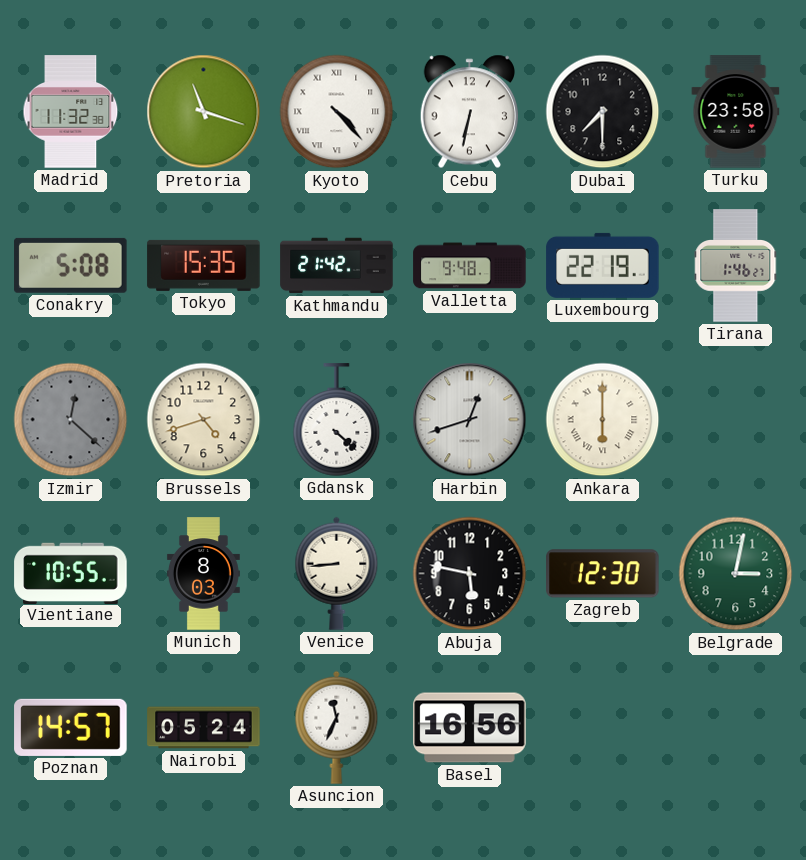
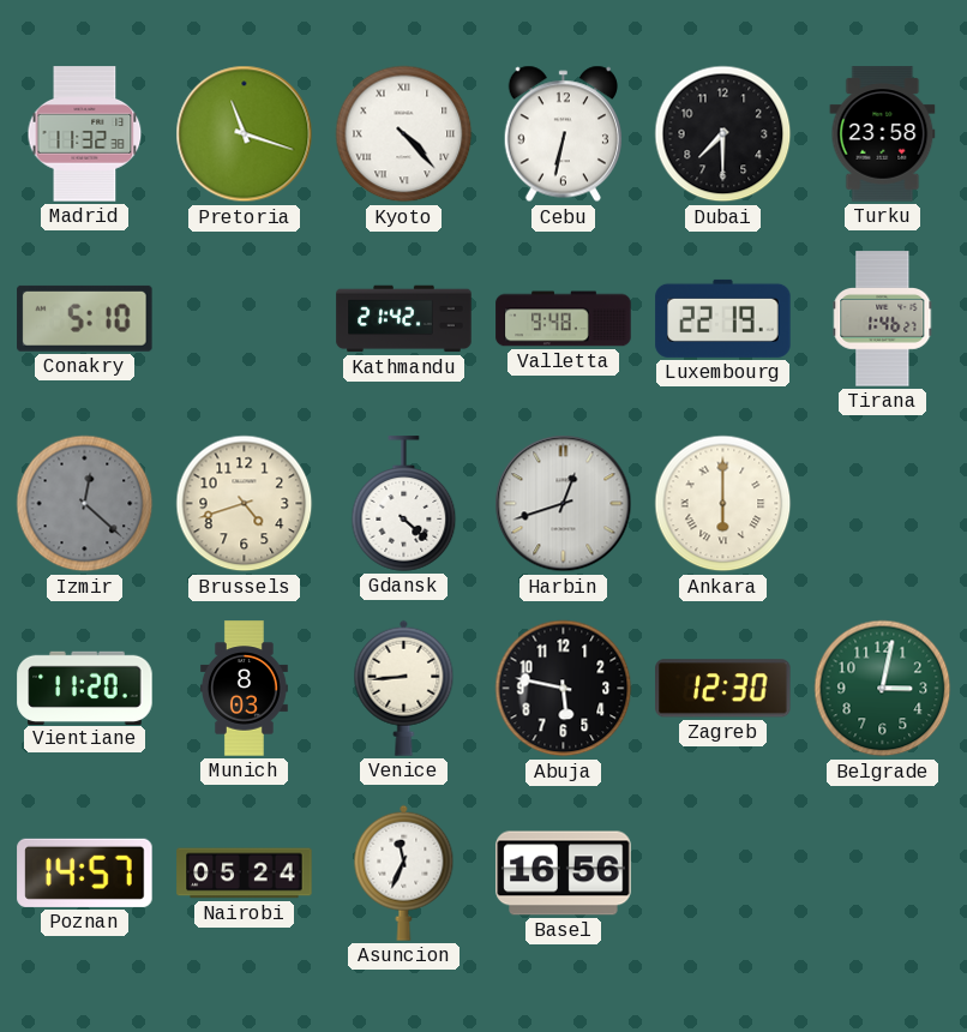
Conakry: 5:08 -> 5:10 (85, 318)
Tokyo: 15:35 -> none (204, 265)
Vientiane: 10:55 -> 11:20 (85, 688)
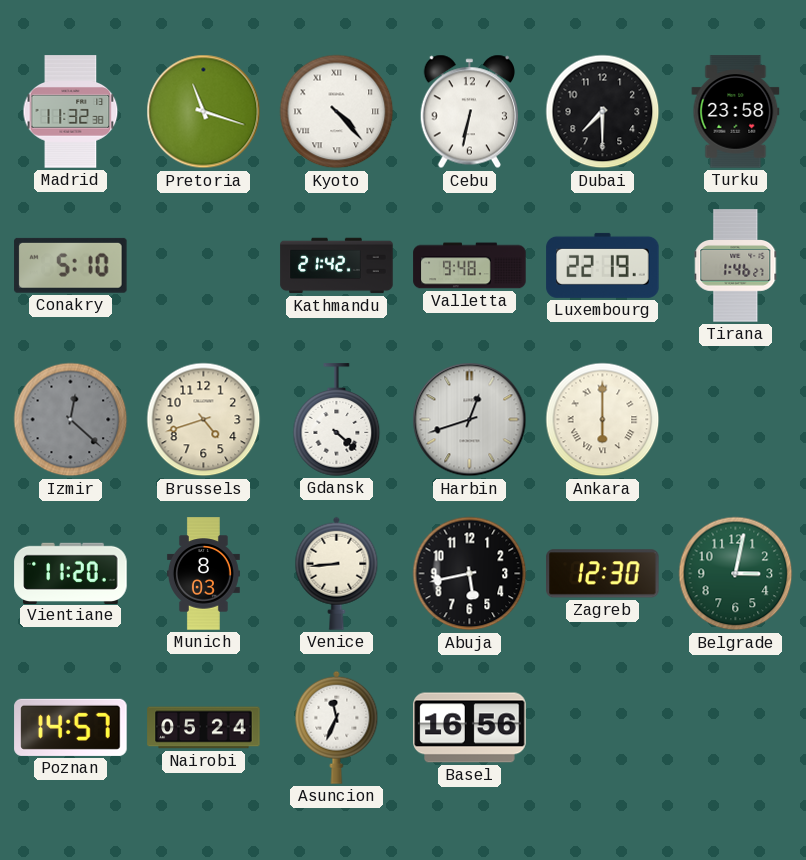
Abuja: 5:47 -> 5:43 (470, 574)
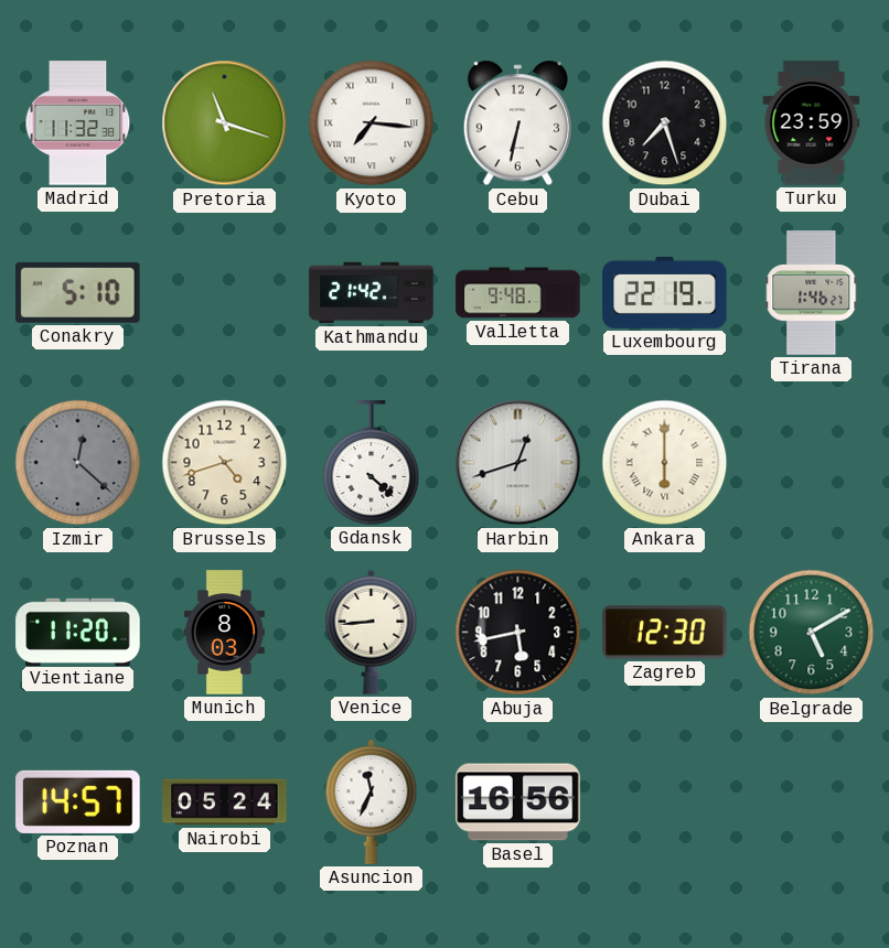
Kyoto: 4:23 -> 7:16 (372, 123)
Dubai: 7:30 -> 7:27 (665, 123)
Turku: 23:58 -> 23:59 (812, 123)
Belgrade: 3:02 -> 5:10 (812, 633)
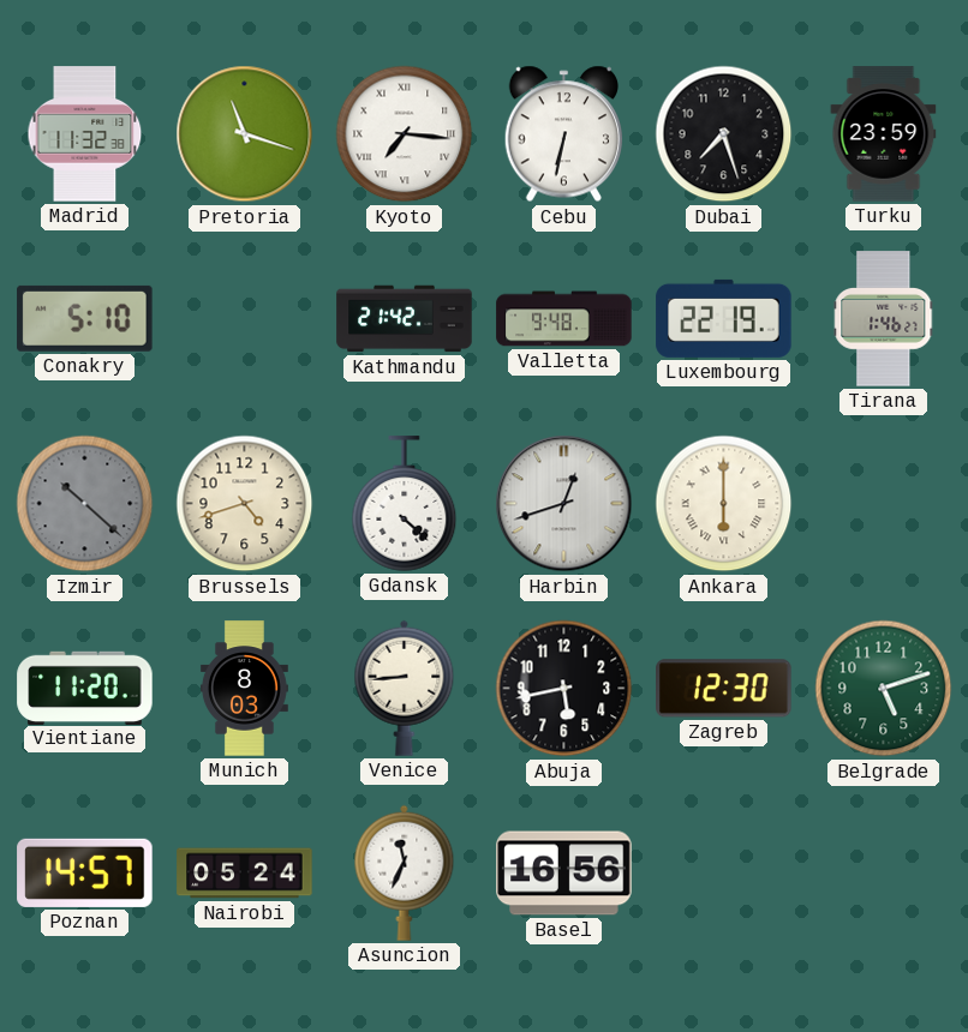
Izmir: 12:22 -> 10:22 (85, 504)
Belgrade: 5:10 -> 5:12 (884, 689)
